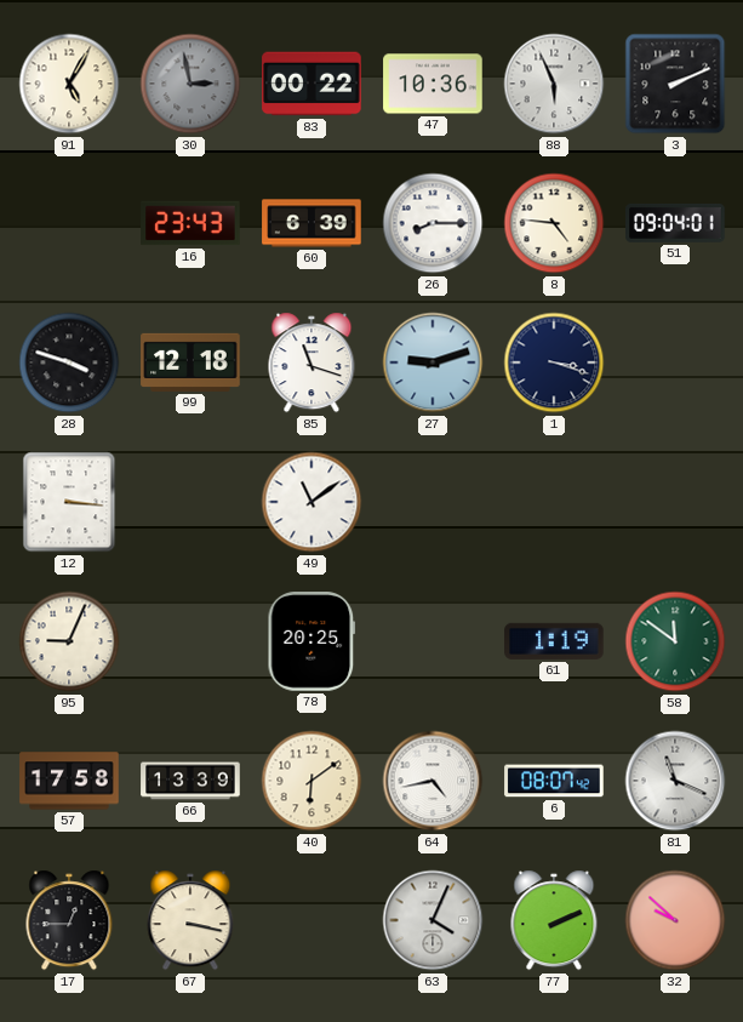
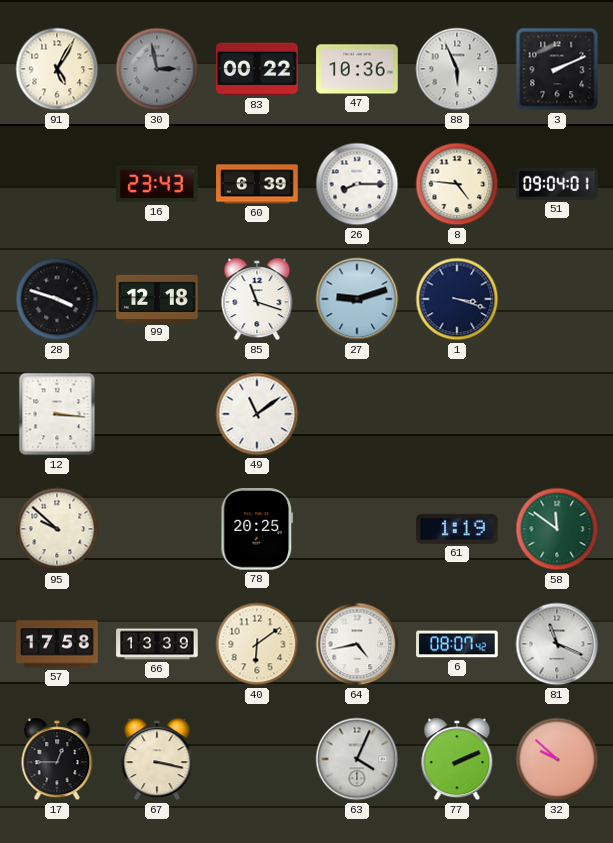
95: 9:04 -> 9:52 (57, 529)
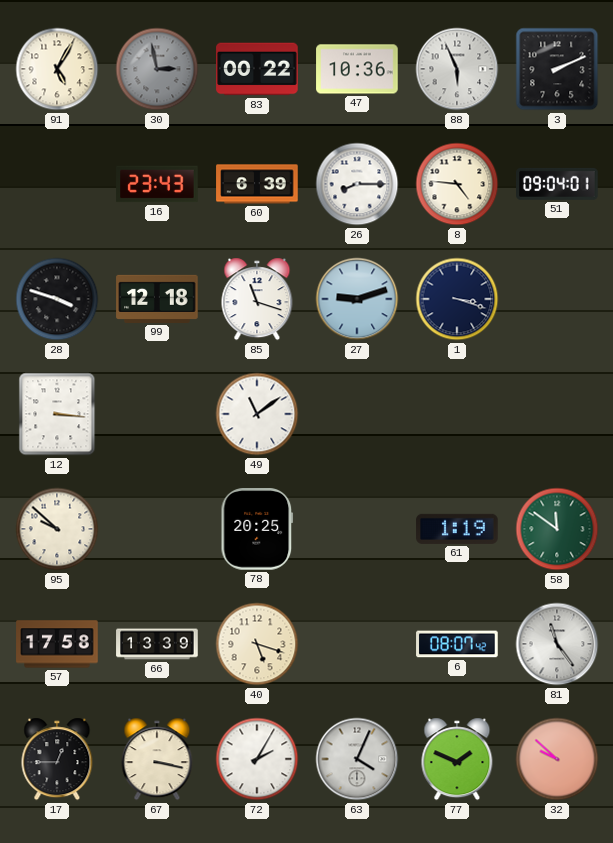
40: 6:09 -> 5:18 (257, 644)
64: 4:43 -> none (357, 644)
81: 11:19 -> 11:24 (557, 644)
72: none -> 2:05 (257, 759)
77: 2:11 -> 1:49 (457, 759)
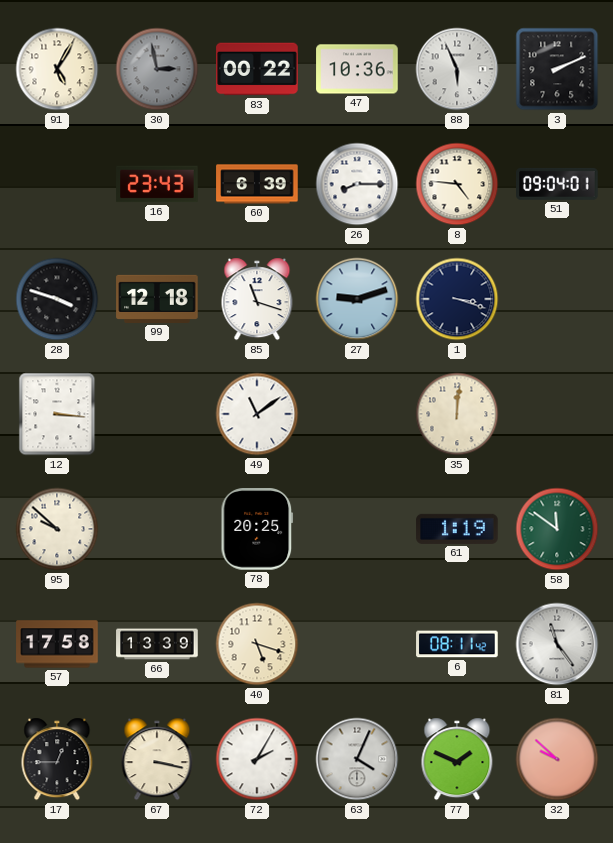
35: none -> 12:01 (457, 414)
6: 08:07 -> 08:11 (457, 644)
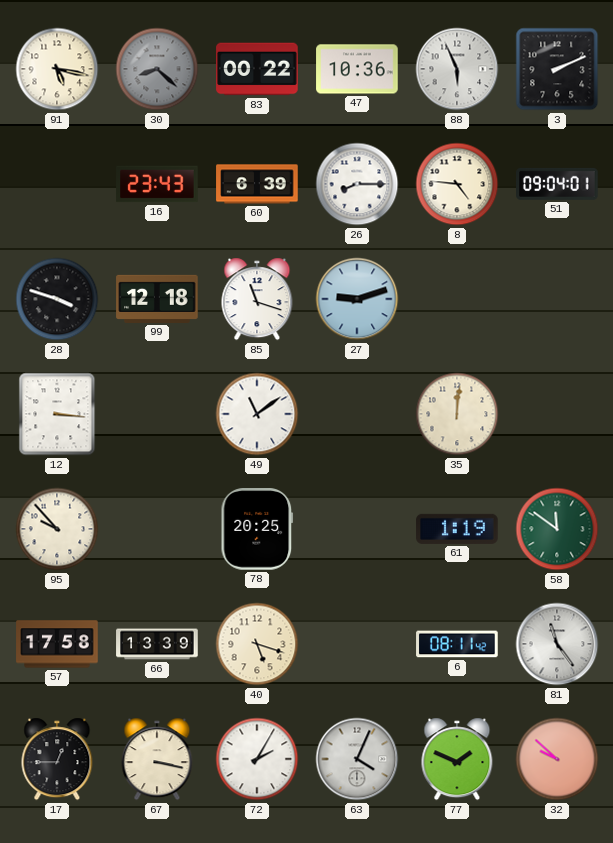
91: 5:05 -> 5:17 (57, 69)
30: 2:58 -> 8:22 (157, 69)
1: 3:18 -> none (457, 299)
95: 9:52 -> 9:53 (57, 529)
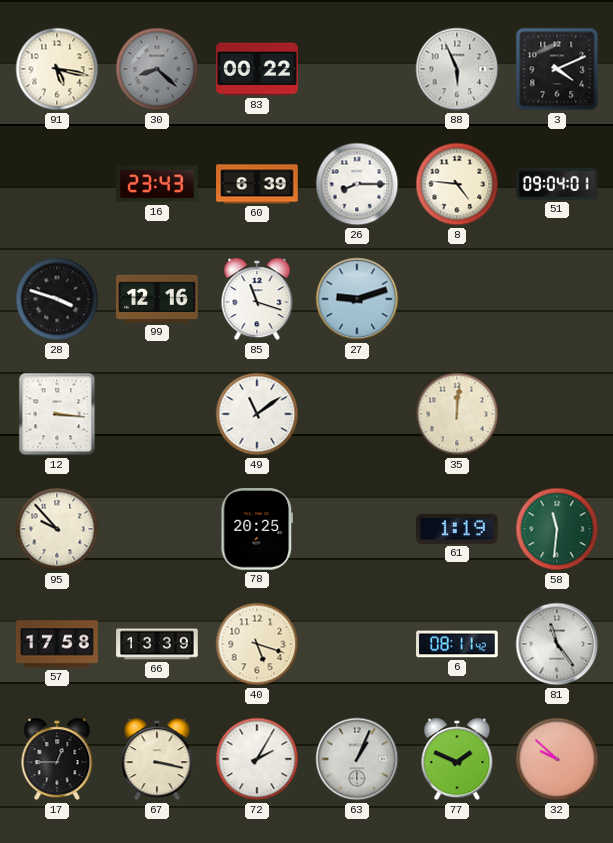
47: 10:36 -> none (357, 69)
3: 2:11 -> 4:11 (557, 69)
99: 12:18 -> 12:16 (157, 299)
58: 11:51 -> 11:31 (557, 529)
63: 4:04 -> 1:04 (357, 759)
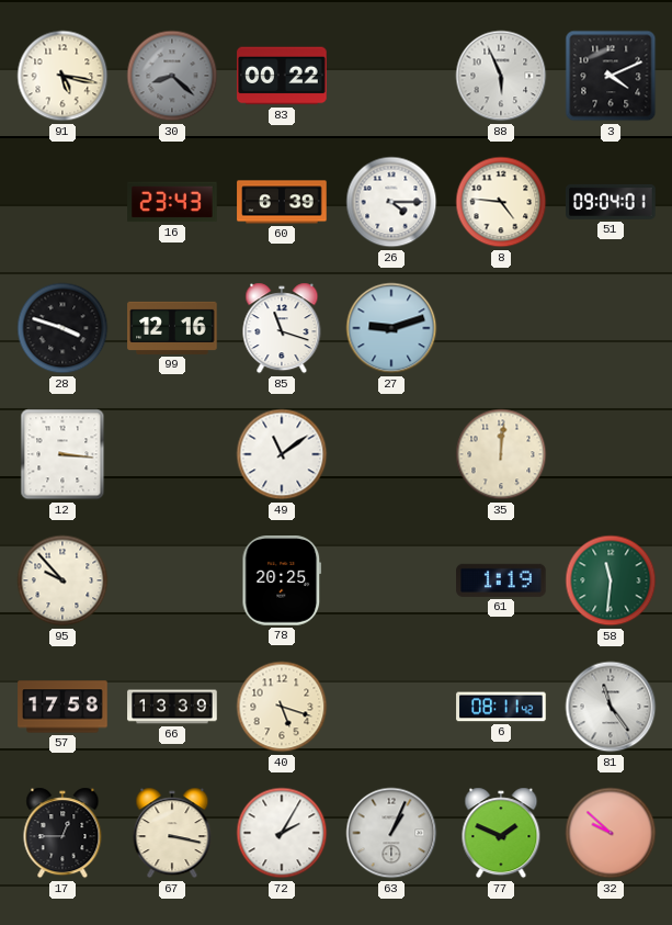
26: 8:15 -> 4:15 (391, 202)
